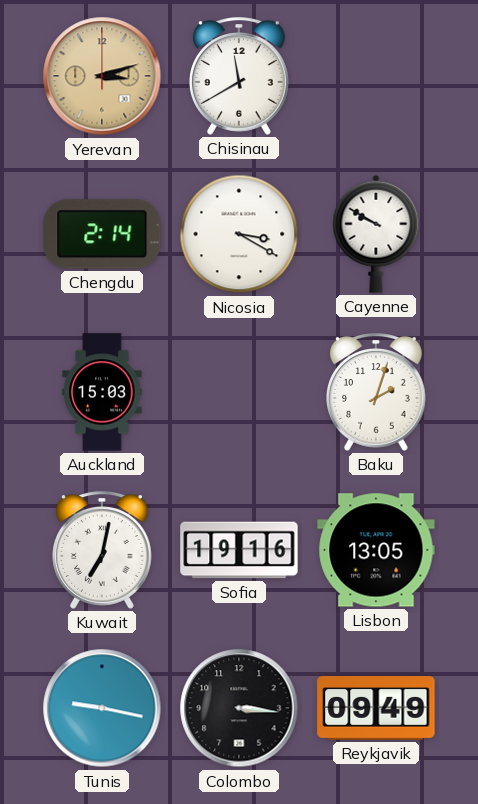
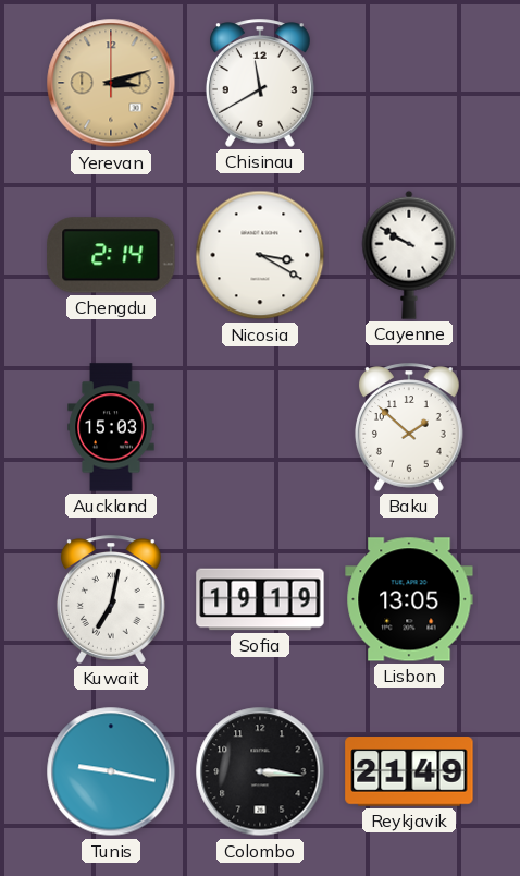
Baku: 2:03 -> 1:52 (409, 427)
Sofia: 19:16 -> 19:19 (260, 599)
Reykjavik: 09:49 -> 21:49 (409, 771)
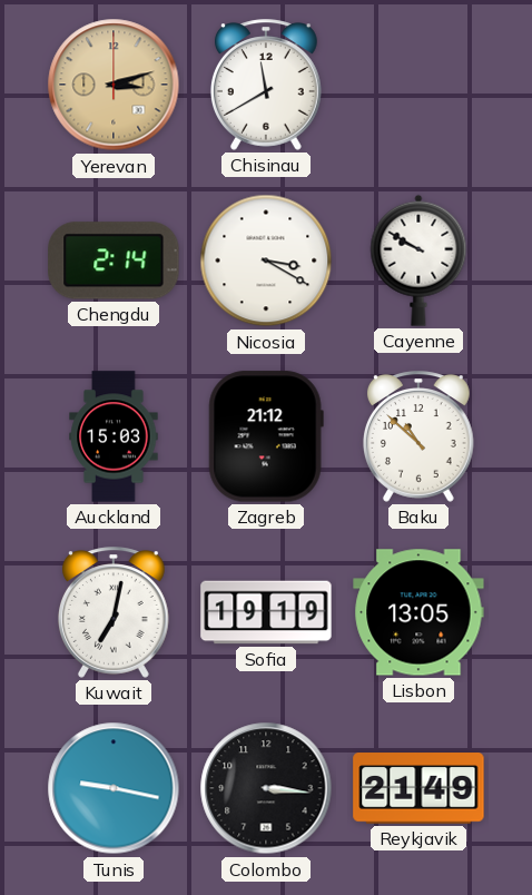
Zagreb: none -> 21:12 (266, 436)
Baku: 1:52 -> 10:52 (418, 436)
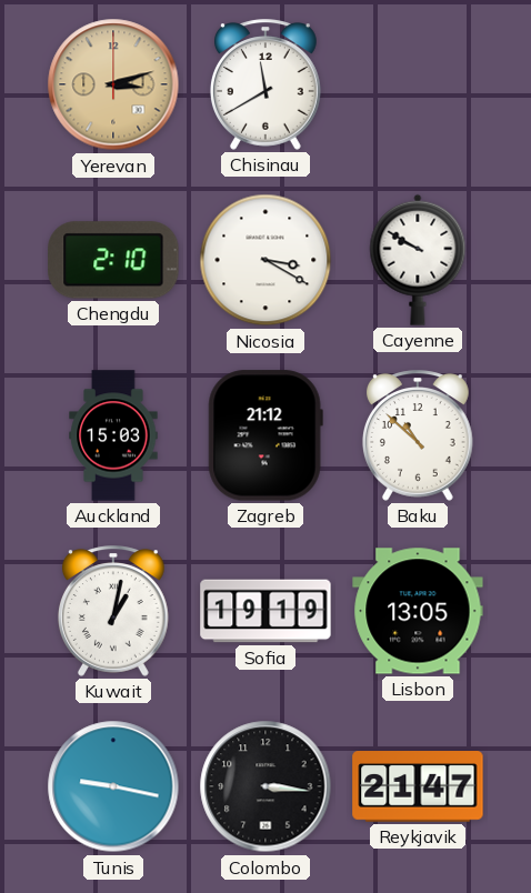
Chengdu: 2:14 -> 2:10 (113, 260)
Kuwait: 7:02 -> 1:02 (113, 611)
Reykjavik: 21:49 -> 21:47 (418, 786)
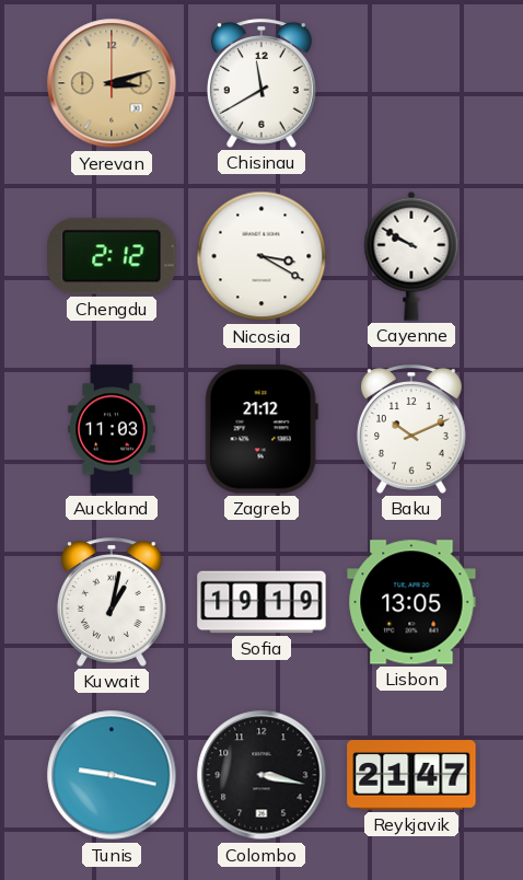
Chengdu: 2:10 -> 2:12 (112, 256)
Auckland: 15:03 -> 11:03 (112, 429)
Baku: 10:52 -> 10:11 (411, 429)
Colombo: 3:16 -> 3:17 (261, 775)
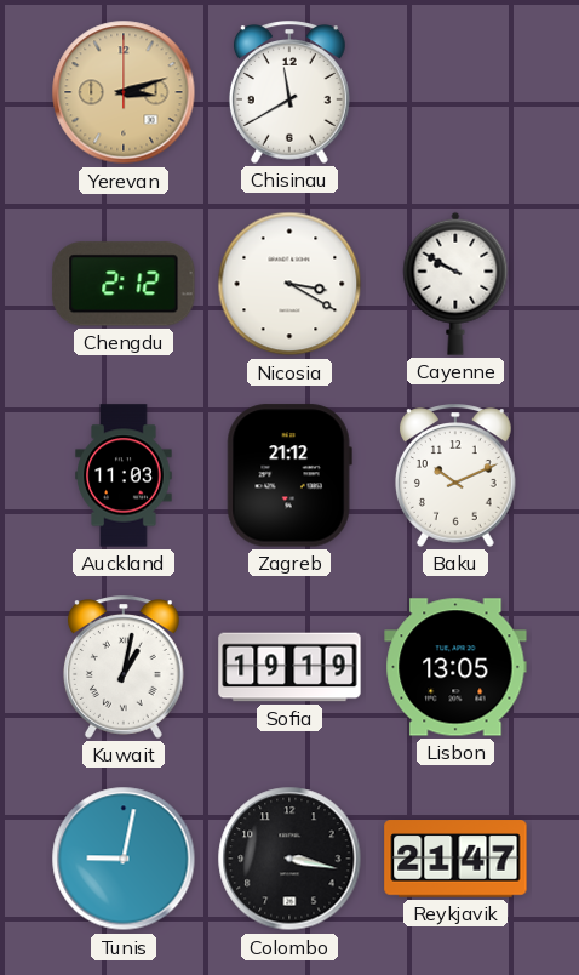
Tunis: 9:17 -> 9:02 (124, 859)
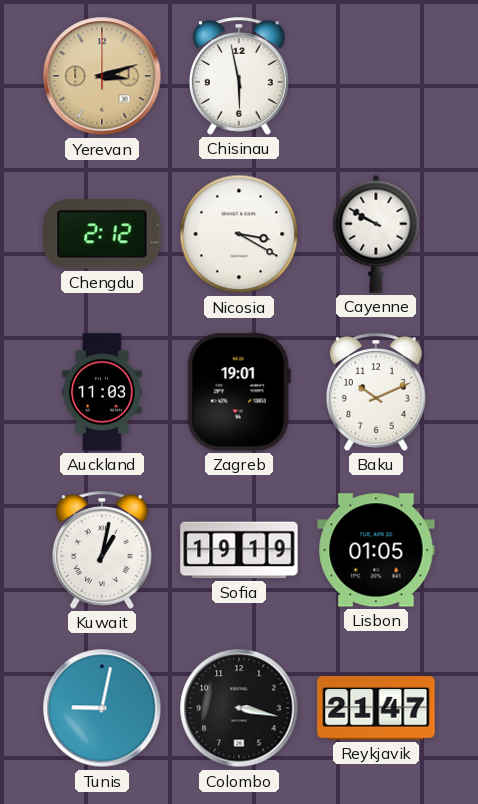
Chisinau: 11:40 -> 5:58 (239, 76)
Zagreb: 21:12 -> 19:01 (239, 392)
Lisbon: 13:05 -> 01:05 (376, 550)
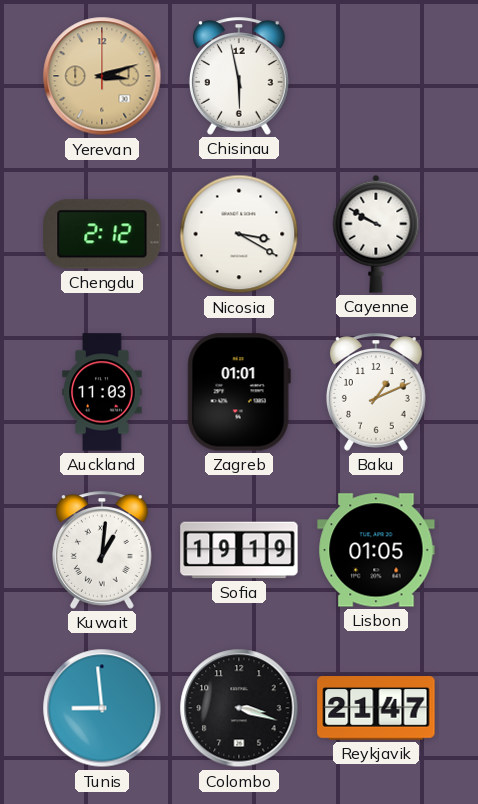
Zagreb: 19:01 -> 01:01 (239, 392)
Baku: 10:11 -> 1:11 (376, 392)
Kuwait: 1:02 -> 1:01 (102, 550)
Tunis: 9:02 -> 8:59 (102, 708)
Colombo: 3:17 -> 3:18 (239, 708)
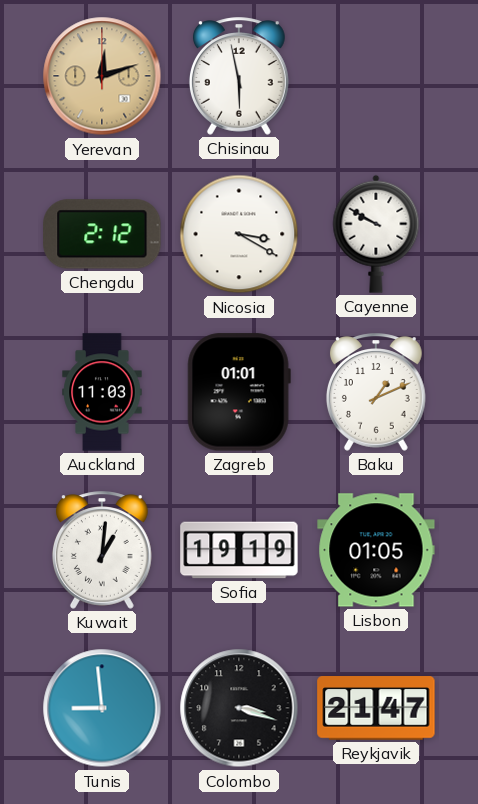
Yerevan: 3:12 -> 12:12 (102, 76)
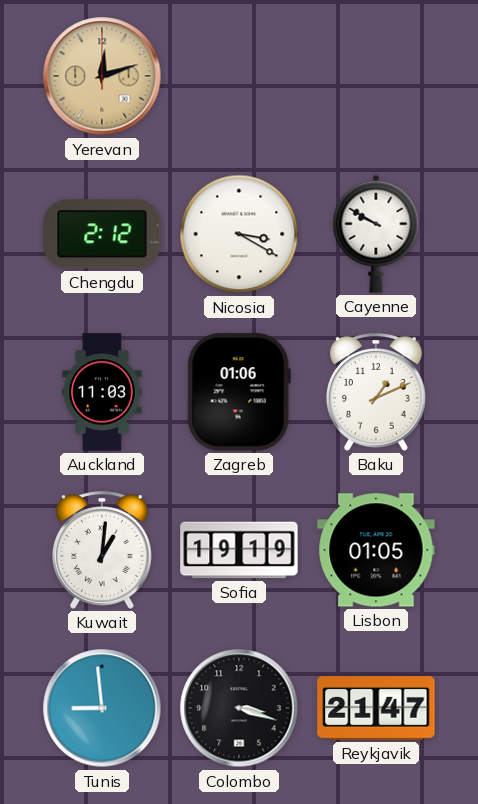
Chisinau: 5:58 -> none (239, 76)
Zagreb: 01:01 -> 01:06 (239, 392)
